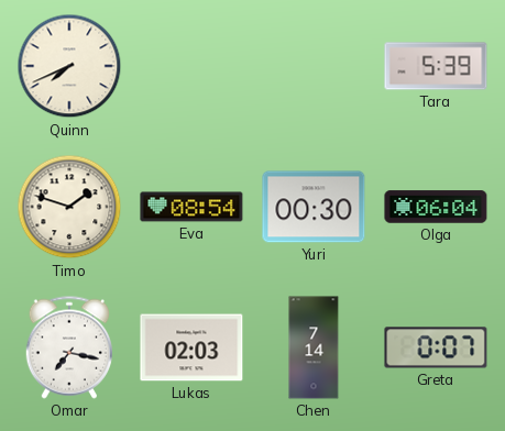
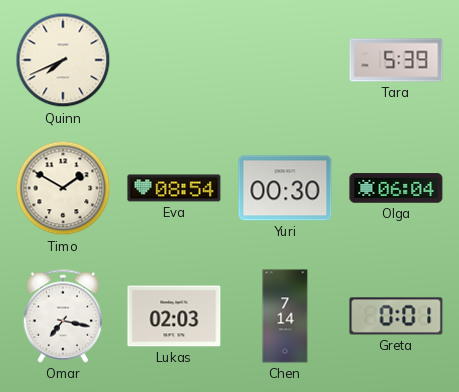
Timo: 1:48 -> 1:50 (63, 188)
Greta: 0:07 -> 0:01 (396, 316)
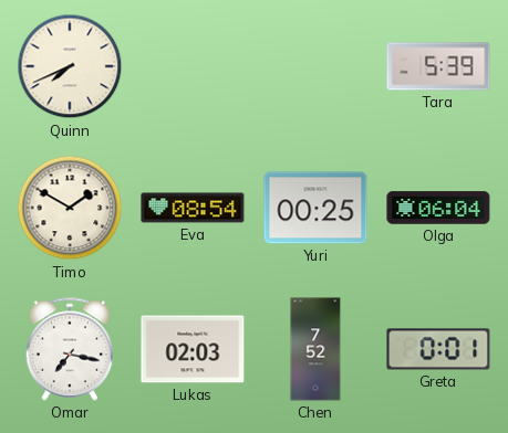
Yuri: 00:30 -> 00:25 (315, 208)
Chen: 7:14 -> 7:52 (315, 349)
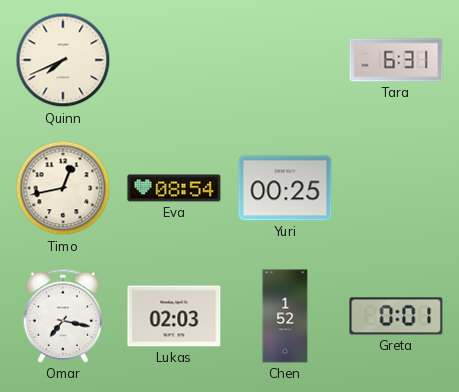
Tara: 5:39 -> 6:31 (396, 60)
Timo: 1:50 -> 12:43 (63, 188)
Olga: 06:04 -> none (438, 208)
Chen: 7:52 -> 1:52 (285, 316)
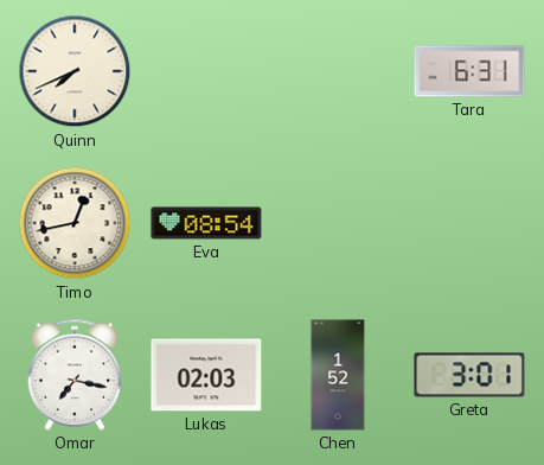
Yuri: 00:25 -> none (285, 188)
Greta: 0:01 -> 3:01 (469, 375)
